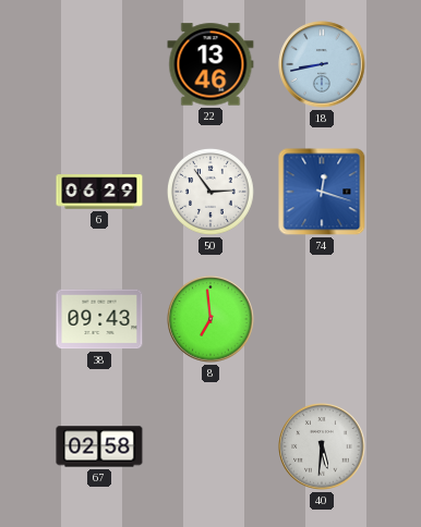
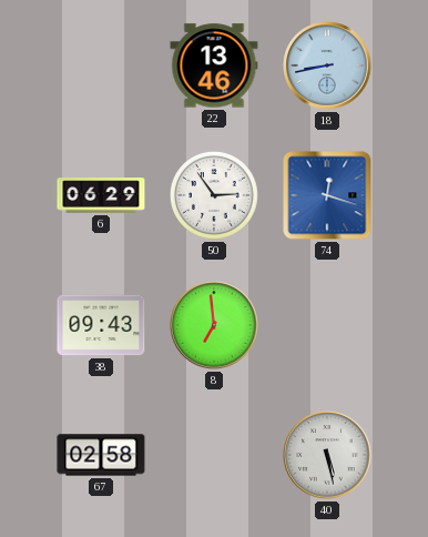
40: 5:31 -> 5:28 (327, 455)
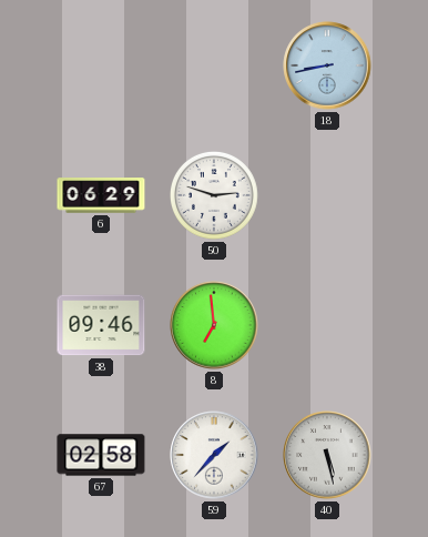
22: 13:46 -> none (214, 65)
50: 2:54 -> 2:48 (215, 196)
74: 12:18 -> none (327, 195)
38: 09:43 -> 09:46 (101, 325)
59: none -> 1:37 (214, 455)
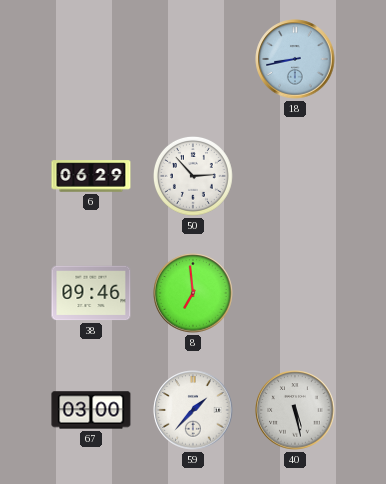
50: 2:48 -> 2:53 (194, 177)
67: 02:58 -> 03:00 (91, 410)
